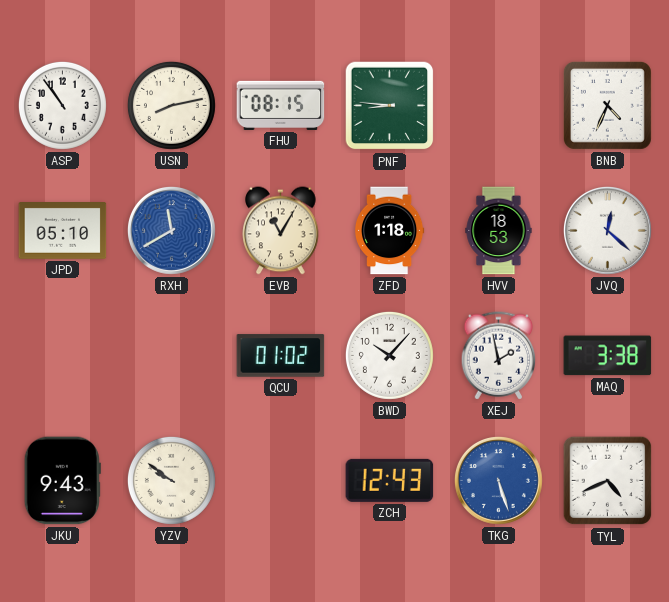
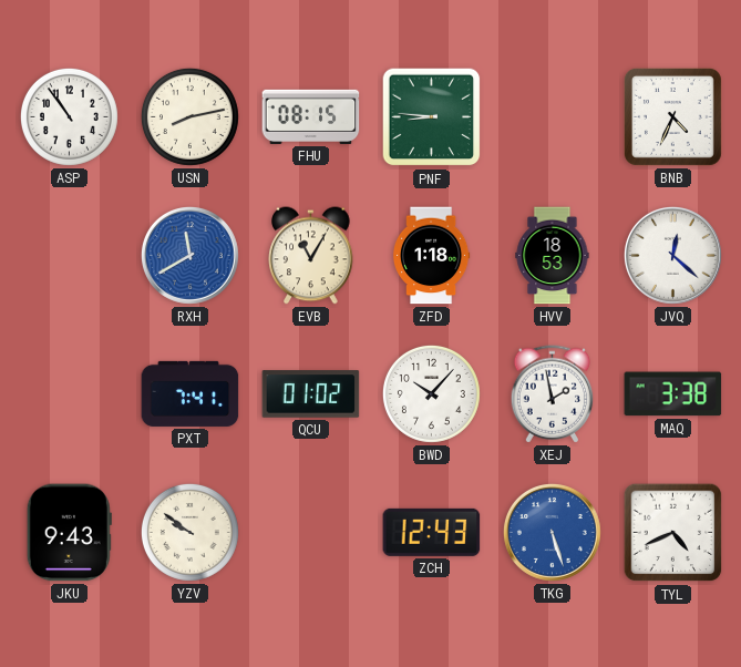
JPD: 05:10 -> none (63, 231)
PXT: none -> 7:41 (191, 393)
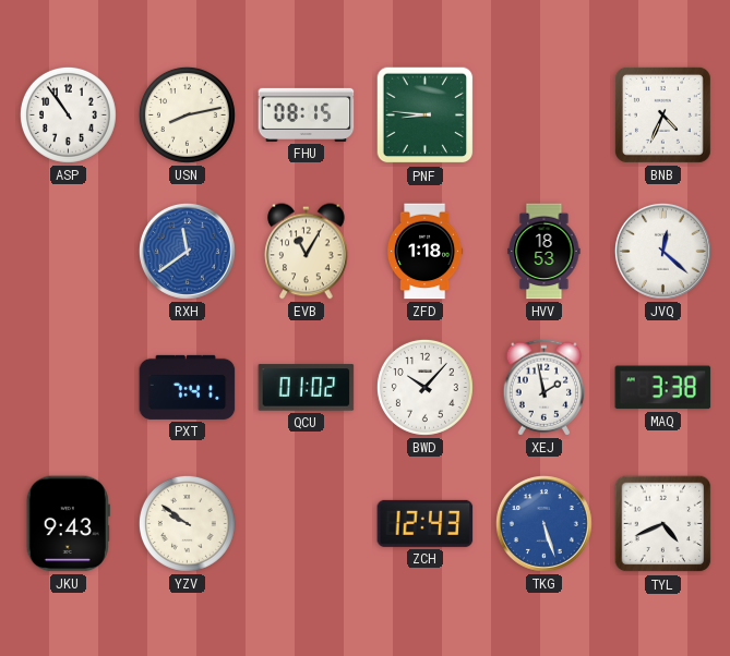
RXH: 11:40 -> 11:39 (187, 251)
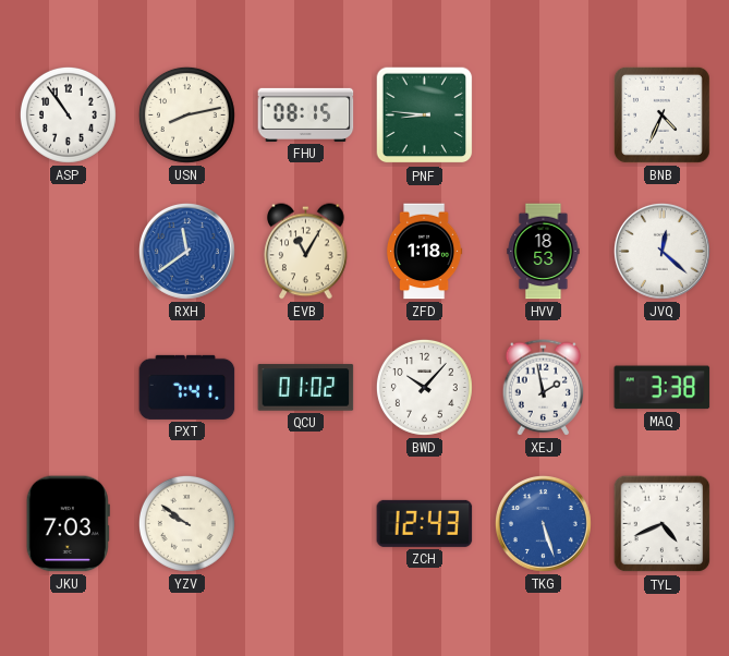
JKU: 9:43 -> 7:03 (68, 524)
